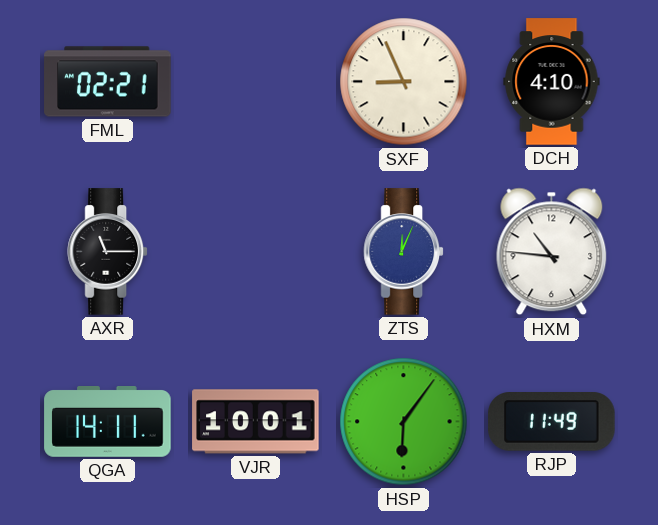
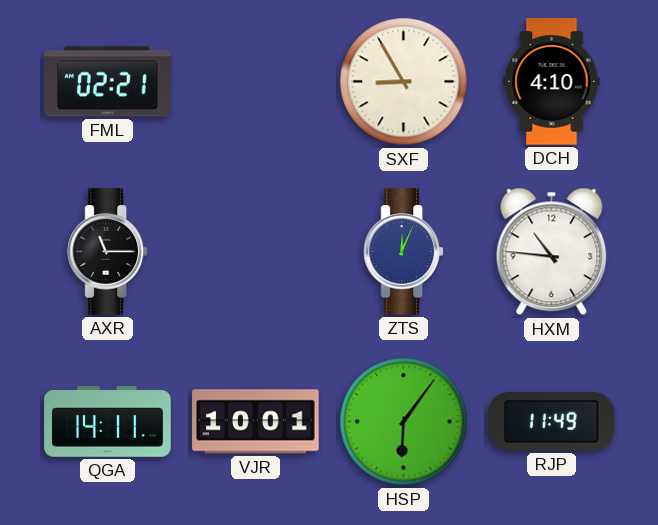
SXF: 8:56 -> 8:55 (404, 82)
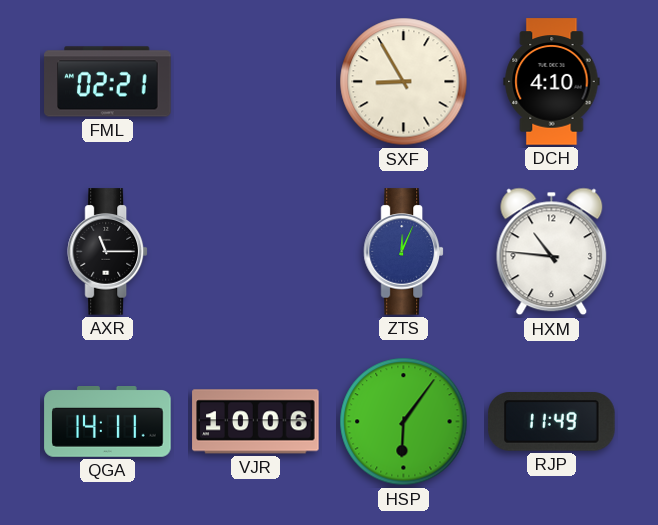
VJR: 10:01 -> 10:06 (256, 422)
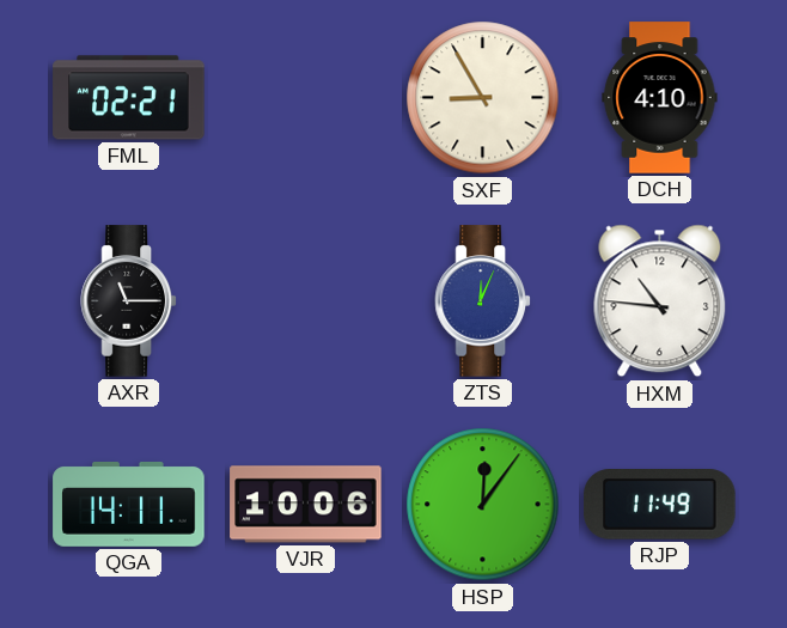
HSP: 6:06 -> 12:06 (483, 505)
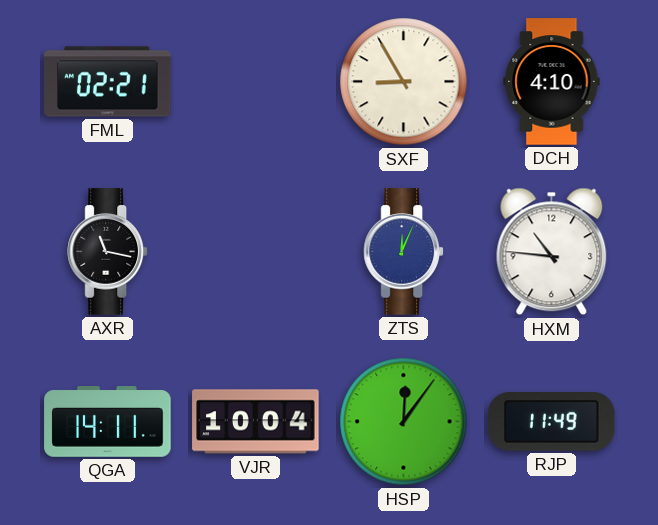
AXR: 11:15 -> 11:17 (107, 252)
VJR: 10:06 -> 10:04 (256, 422)
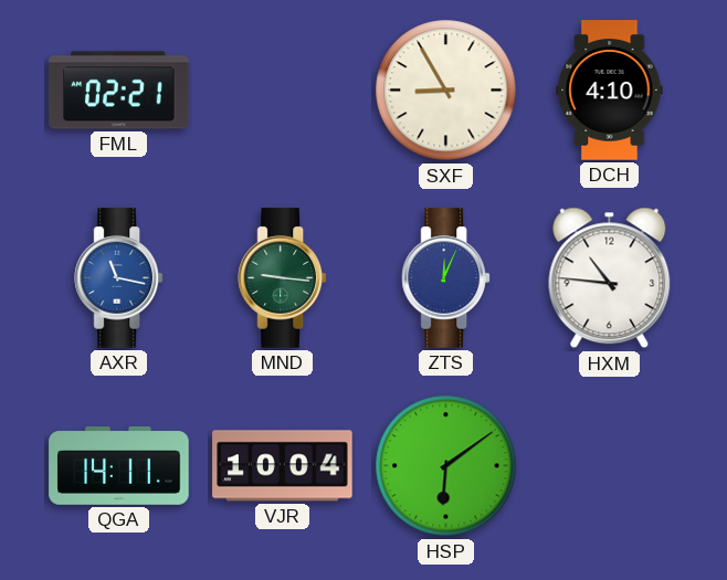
AXR dial: black -> blue (118, 278)
MND: none -> 9:16 (282, 278)
HSP: 12:06 -> 6:09 (446, 466)
RJP: 11:49 -> none (552, 422)
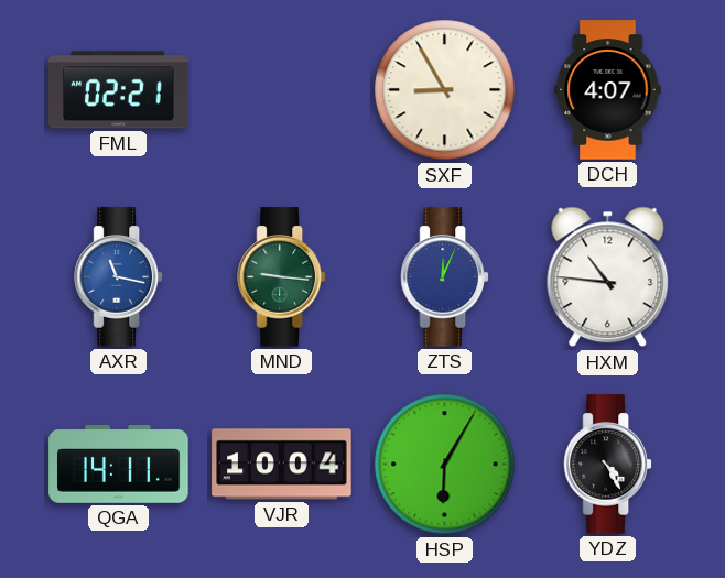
DCH: 4:10 -> 4:07 (608, 90)
HSP: 6:09 -> 6:05 (445, 465)
YDZ: none -> 4:25 (607, 465)
